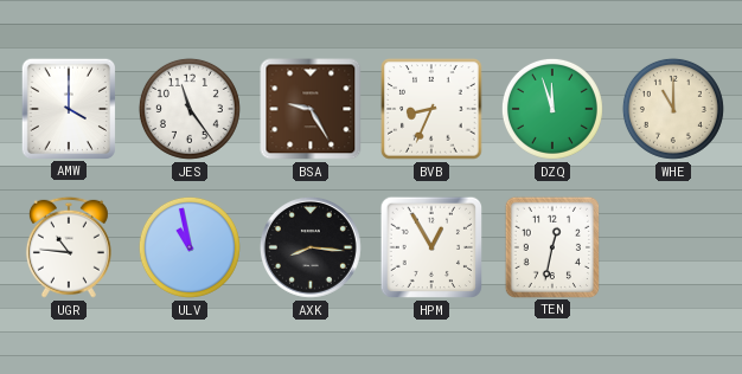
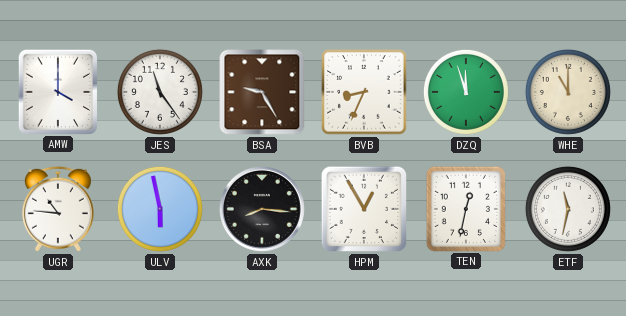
ULV: 10:58 -> 5:58 (160, 209)
ETF: none -> 11:32 (568, 209)
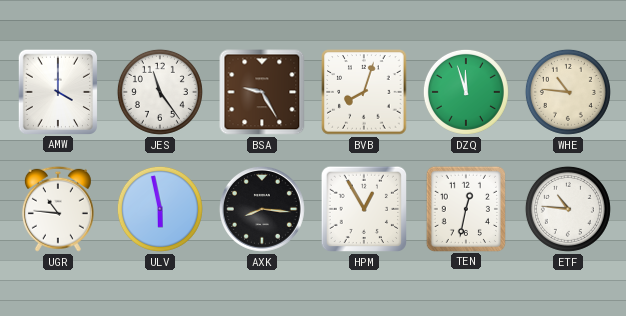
BVB: 8:34 -> 8:03 (364, 92)
WHE: 11:00 -> 10:46 (568, 92)
ETF: 11:32 -> 10:46 (568, 209)
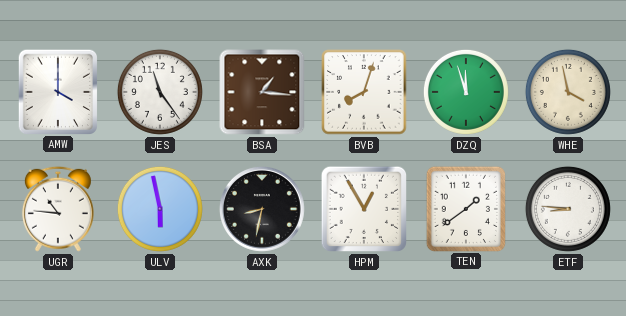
BSA: 9:25 -> 1:16 (262, 92)
WHE: 10:46 -> 3:58 (568, 92)
AXK: 8:16 -> 8:32 (262, 209)
TEN: 12:32 -> 1:39 (465, 208)
ETF: 10:46 -> 8:46 (568, 209)
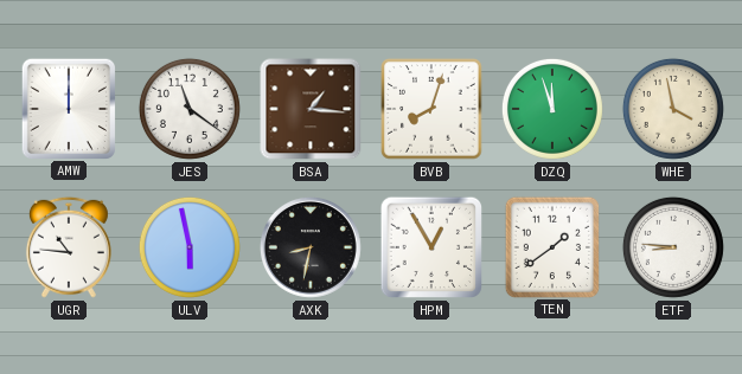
AMW: 4:00 -> 12:00 (68, 108)
JES: 11:24 -> 11:21 (190, 109)
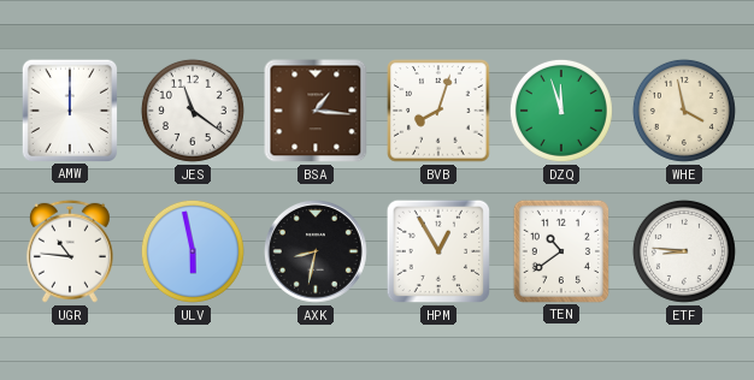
TEN: 1:39 -> 10:39 (560, 250)
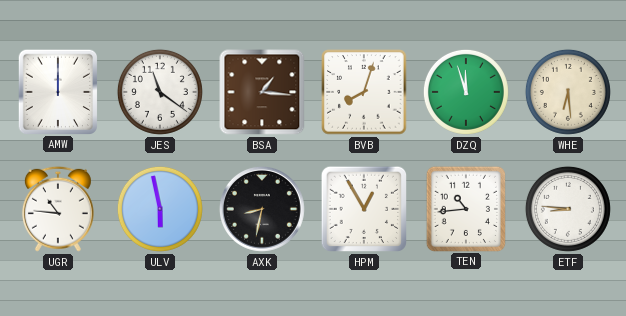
WHE: 3:58 -> 6:29 (568, 92)
TEN: 10:39 -> 10:44 (465, 208)
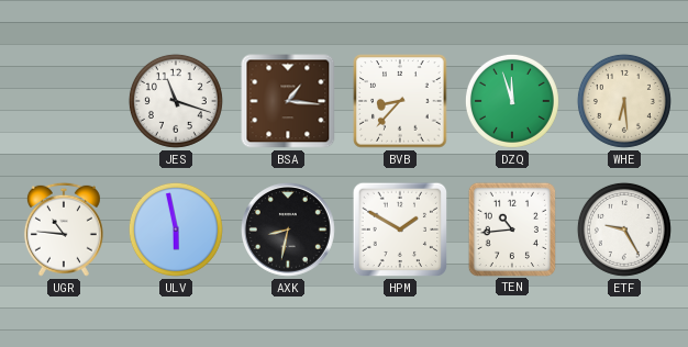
AMW: 12:00 -> none (57, 91)
JES: 11:21 -> 11:18 (176, 101)
BVB: 8:03 -> 8:37 (400, 101)
HPM: 12:55 -> 1:50 (400, 230)
ETF: 8:46 -> 9:25 (624, 230)
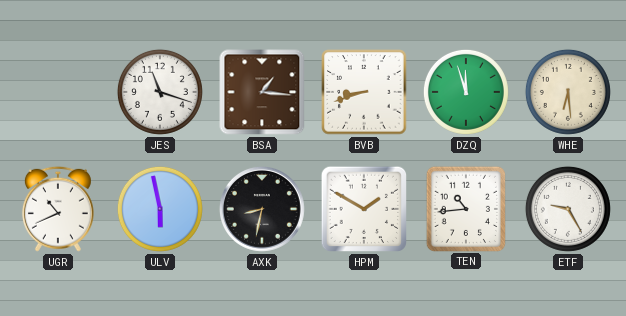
BVB: 8:37 -> 8:42 (364, 92)
UGR: 10:46 -> 10:41 (58, 209)
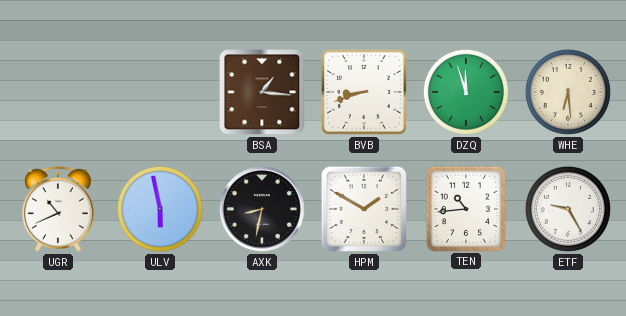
JES: 11:18 -> none (160, 92)
